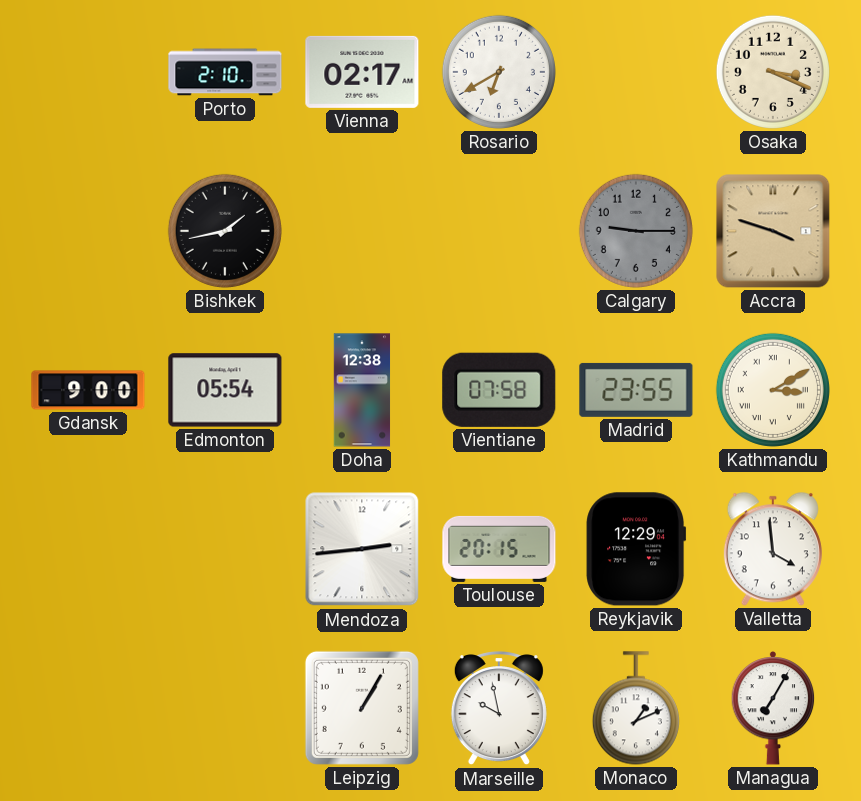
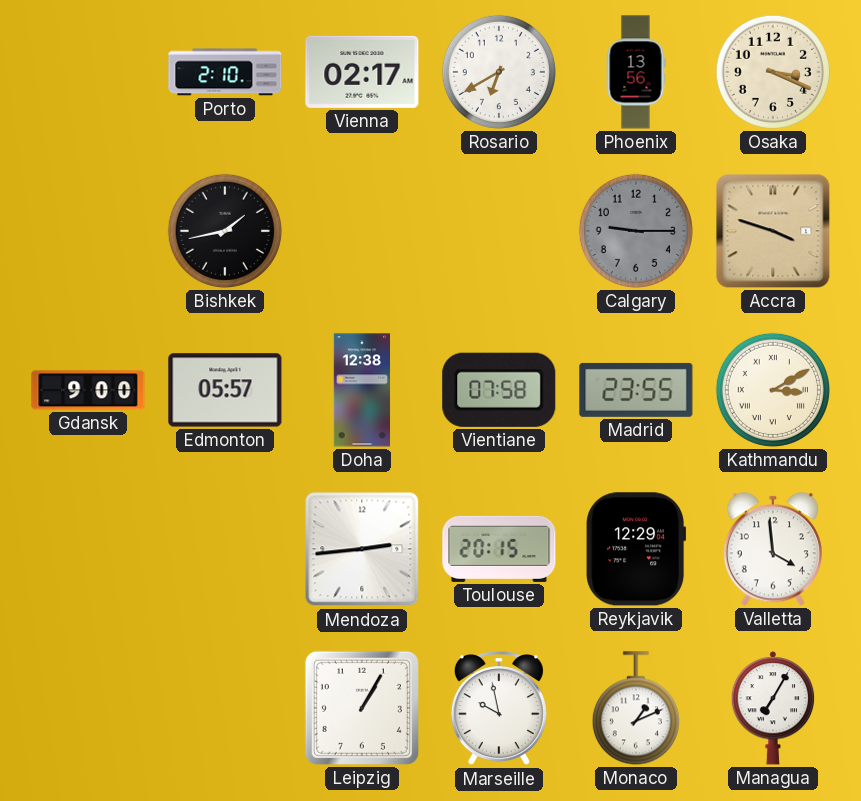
Phoenix: none -> 13:56 (636, 72)
Edmonton: 05:54 -> 05:57 (225, 390)
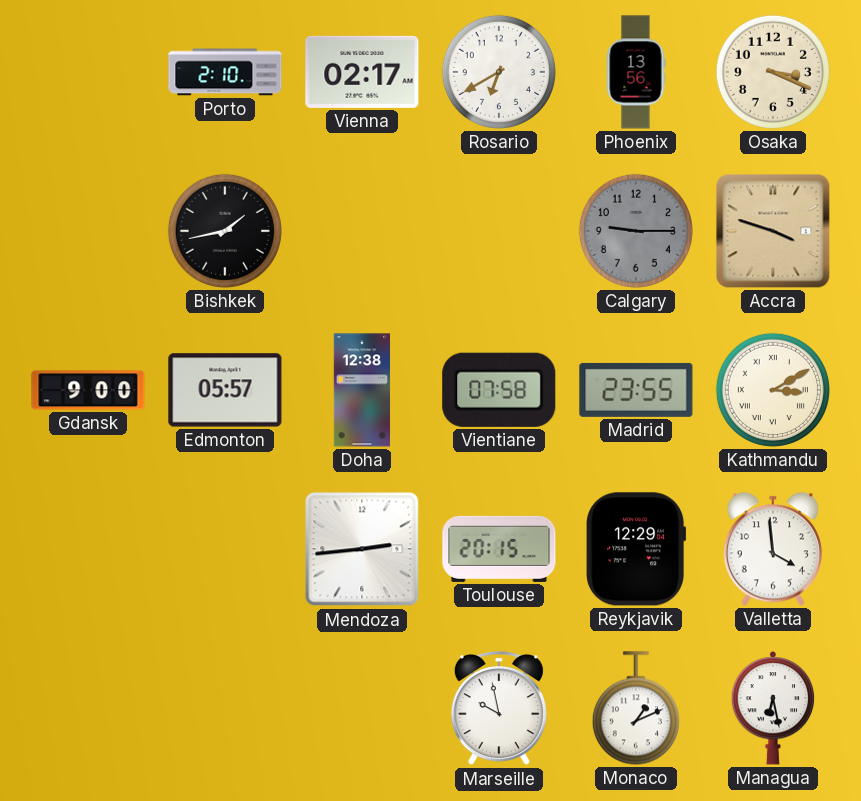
Leipzig: 1:05 -> none (362, 708)
Managua: 7:05 -> 6:28 (773, 709)
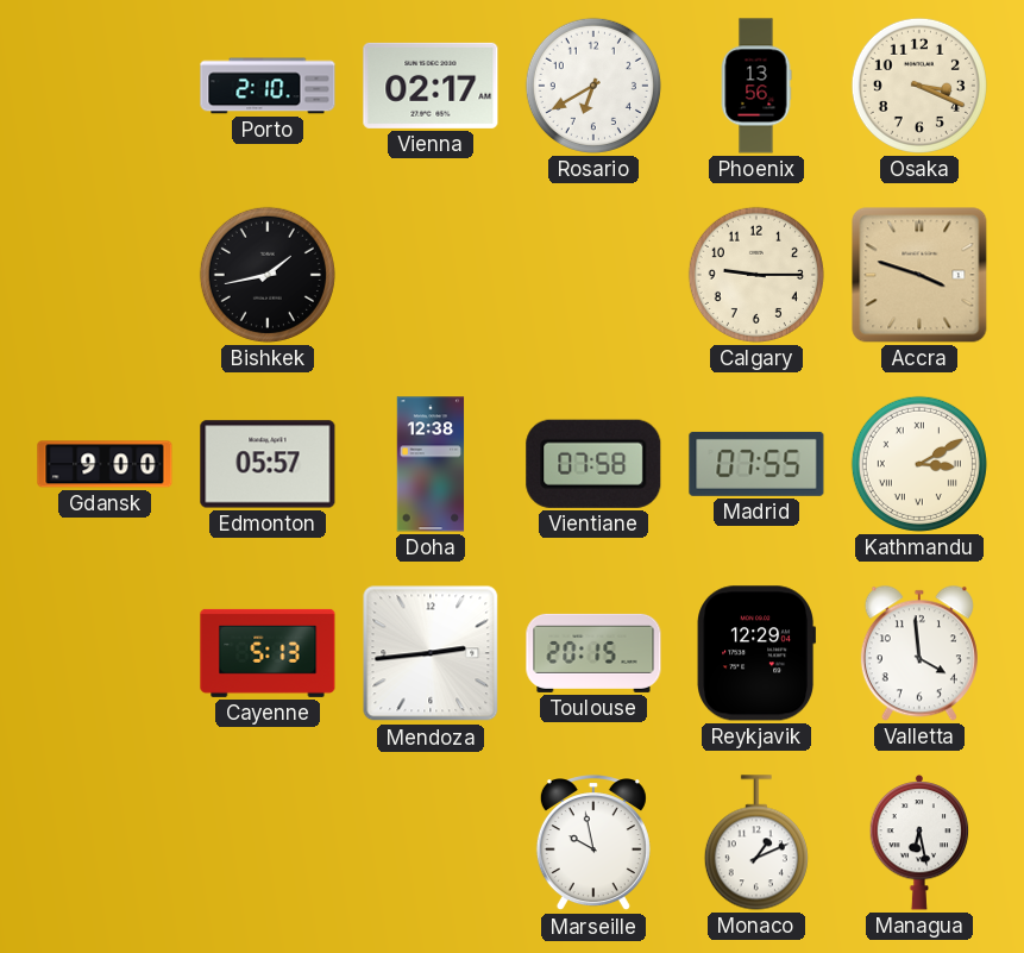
Calgary dial: grey -> cream (756, 275)
Madrid: 23:55 -> 07:55 (756, 464)
Cayenne: none -> 5:13 (268, 653)
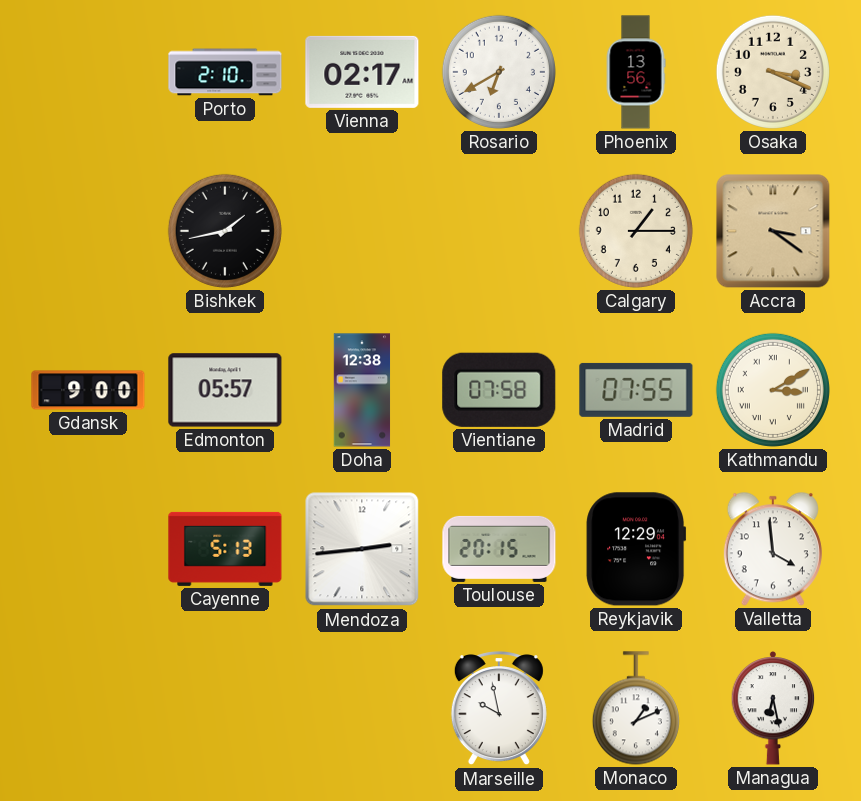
Calgary: 9:15 -> 1:15 (636, 231)
Accra: 3:48 -> 3:21 (773, 231)
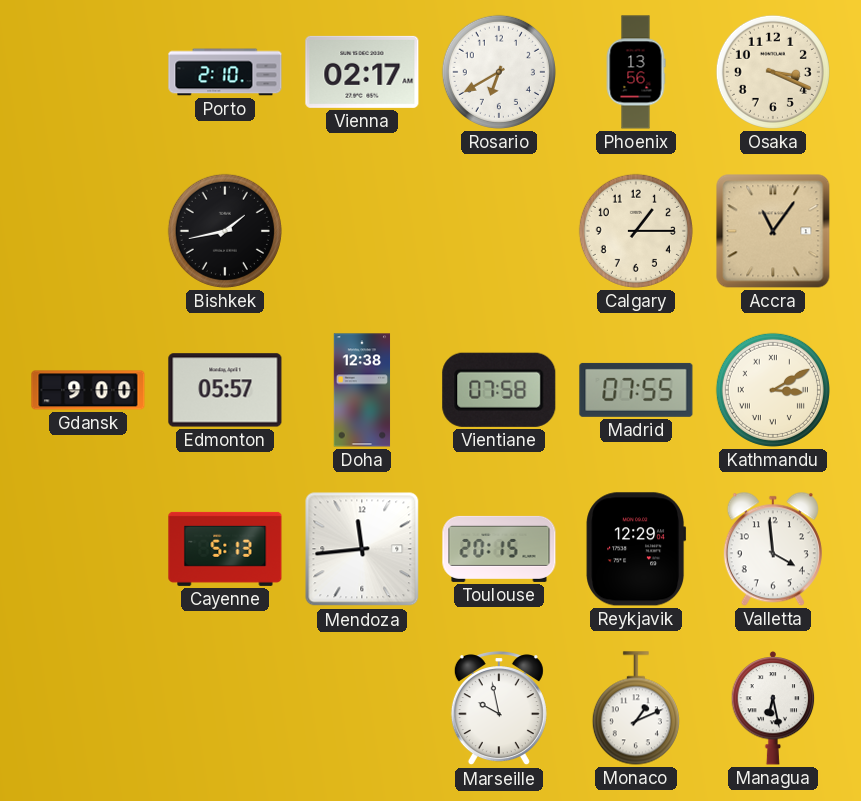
Accra: 3:21 -> 11:06 (773, 231)
Mendoza: 2:44 -> 11:44 (362, 549)
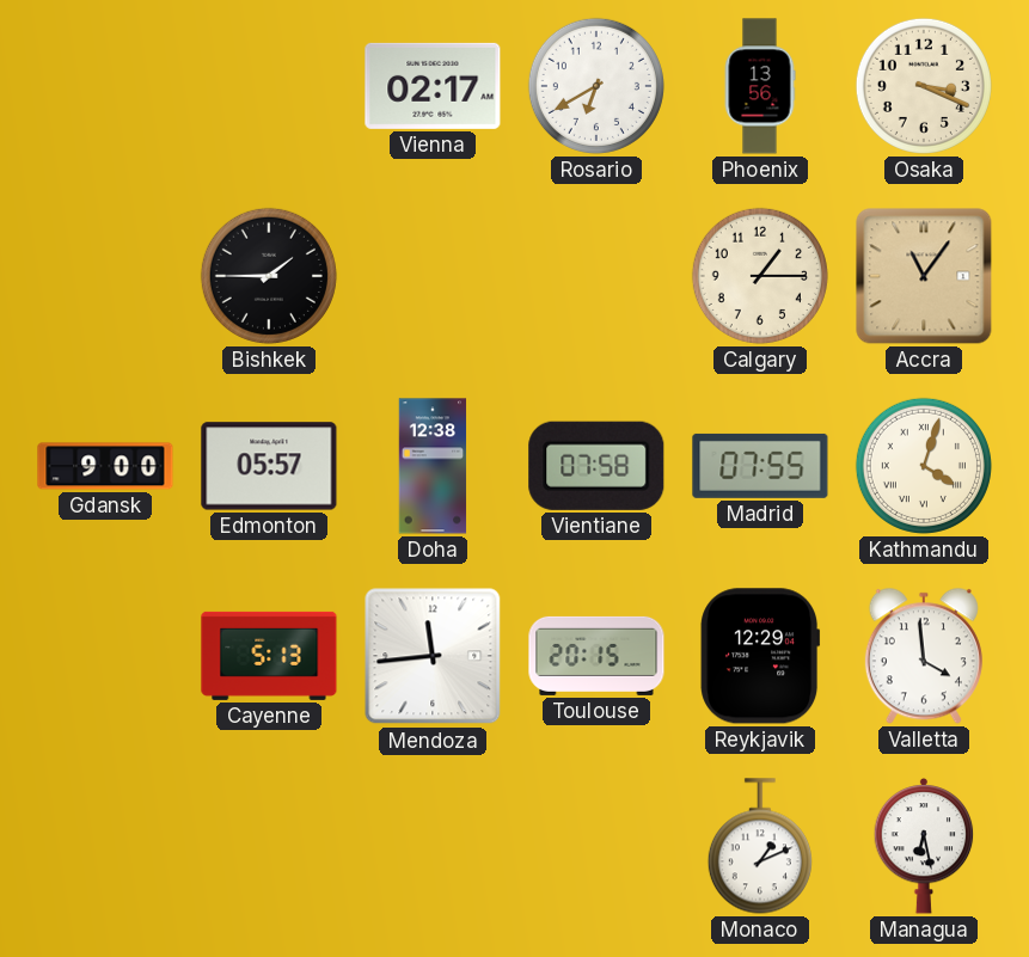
Porto: 2:10 -> none (225, 72)
Bishkek: 1:43 -> 1:45 (269, 276)
Kathmandu: 3:10 -> 4:03 (924, 466)
Marseille: 9:58 -> none (499, 709)
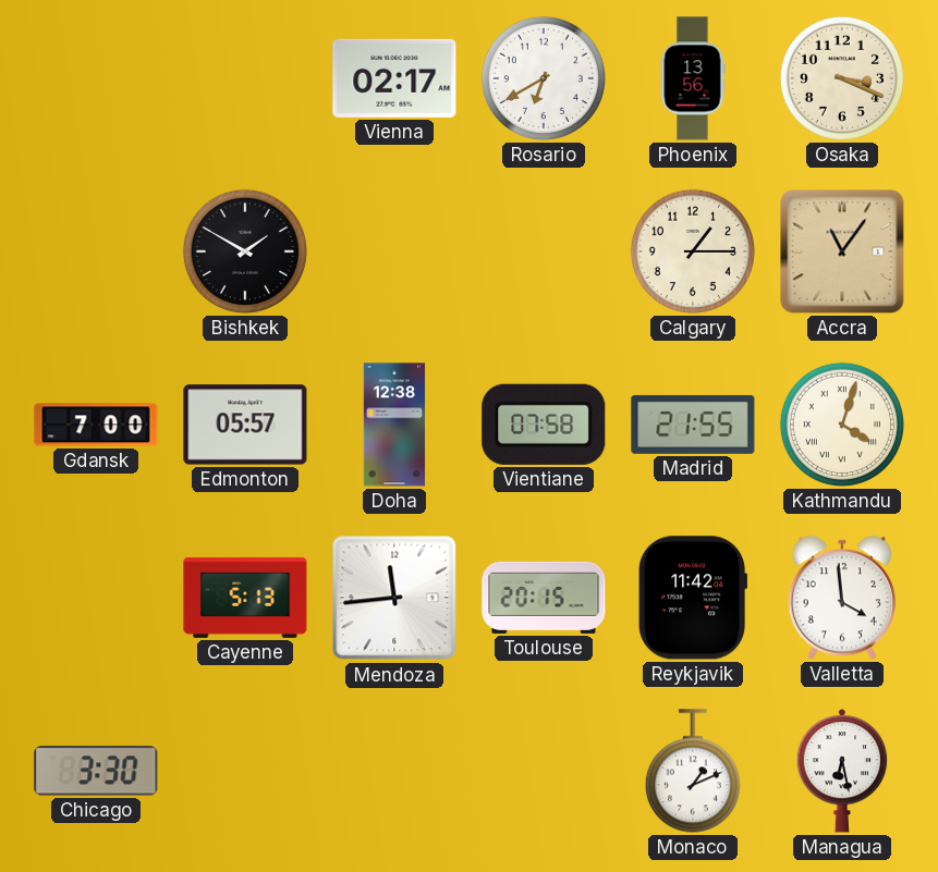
Bishkek: 1:45 -> 1:50 (245, 251)
Gdansk: 9:00 -> 7:00 (96, 425)
Madrid: 07:55 -> 21:55 (693, 425)
Reykjavik: 12:29 -> 11:42 (693, 598)
Chicago: none -> 3:30 (96, 771)
